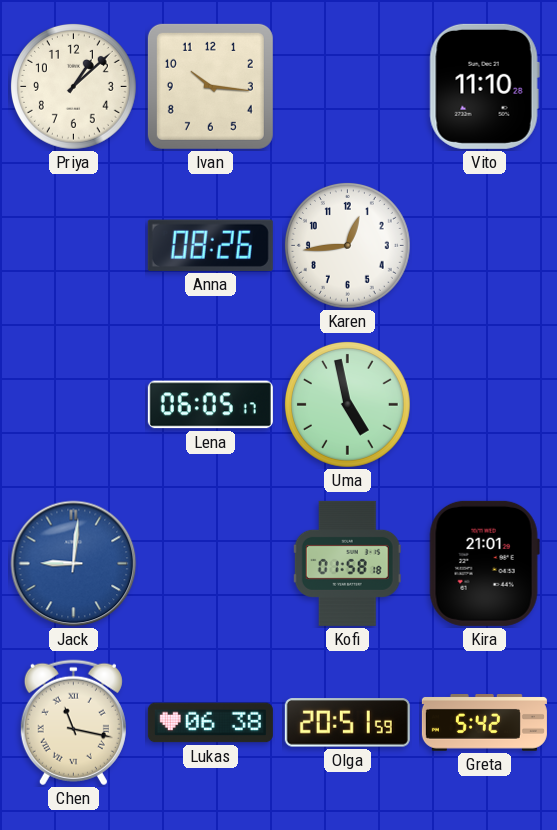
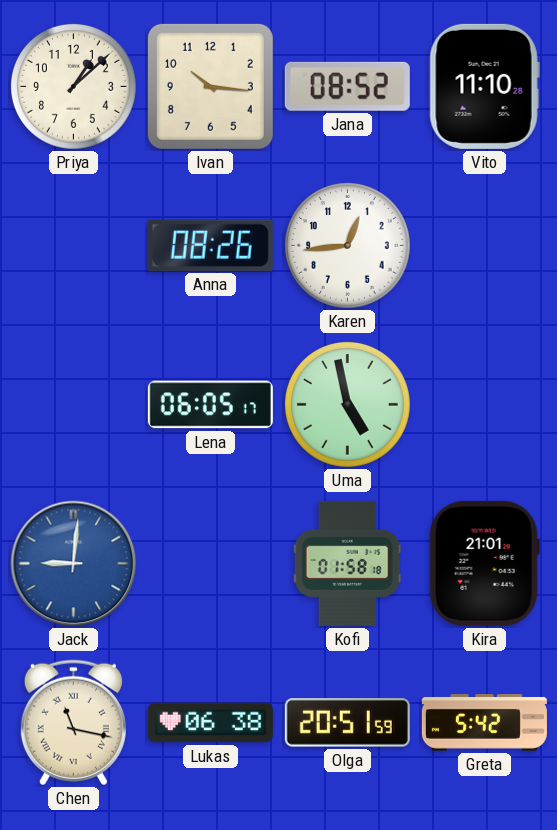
Jana: none -> 08:52 (347, 86)
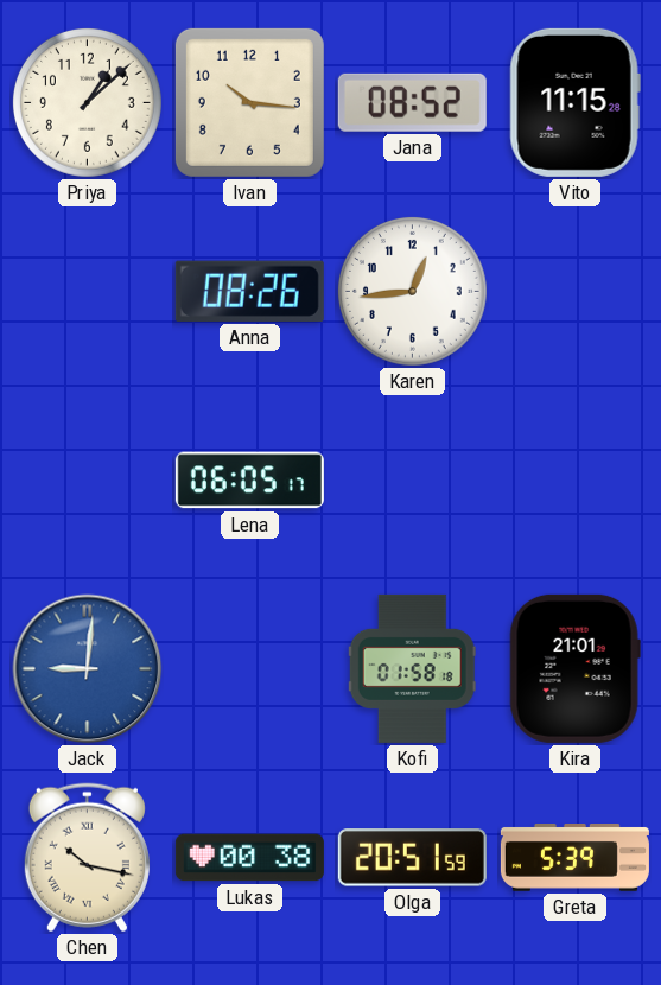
Vito: 11:10 -> 11:15 (574, 102)
Uma: 4:58 -> none (347, 404)
Chen: 11:17 -> 10:17 (87, 858)
Lukas: 06:38 -> 00:38 (249, 858)
Greta: 5:42 -> 5:39 (574, 858)
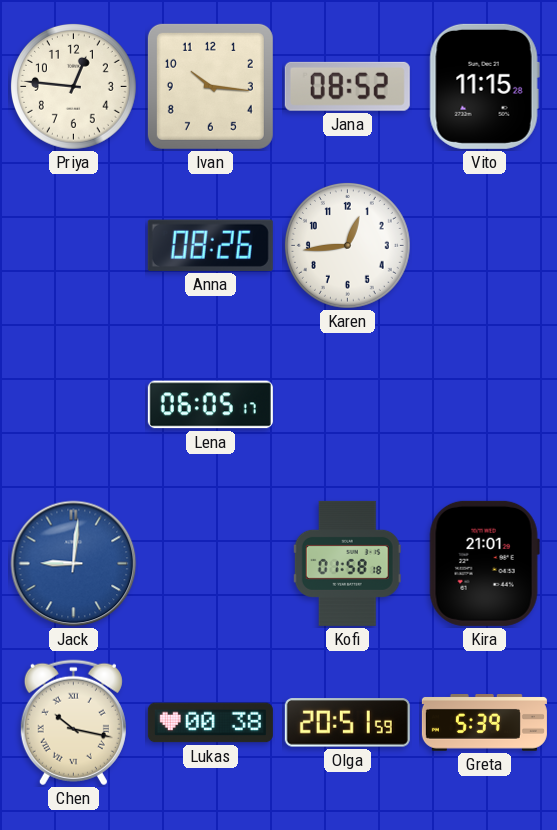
Priya: 1:08 -> 12:46 (73, 86)
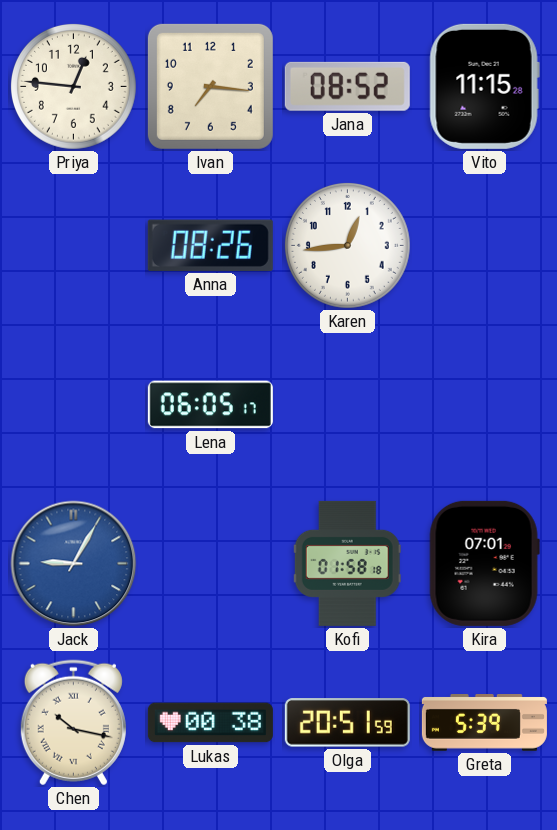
Ivan: 10:16 -> 7:16 (210, 86)
Jack: 9:01 -> 9:05 (74, 564)
Kira: 21:01 -> 07:01 (484, 563)
